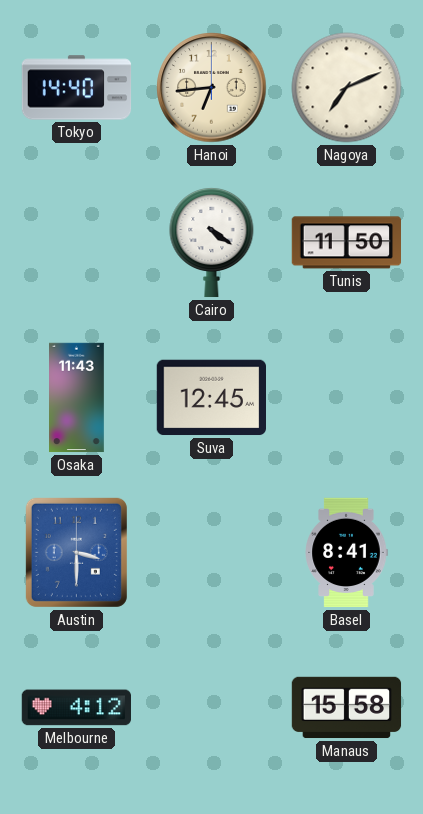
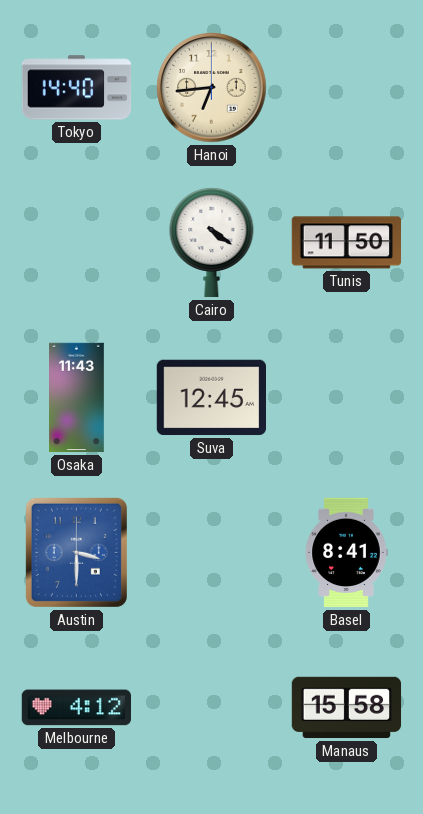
Nagoya: 7:11 -> none (347, 88)
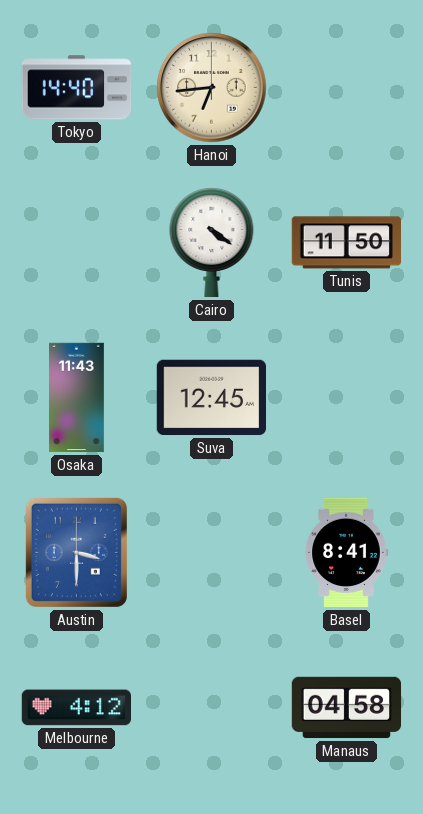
Manaus: 15:58 -> 04:58 (347, 708)
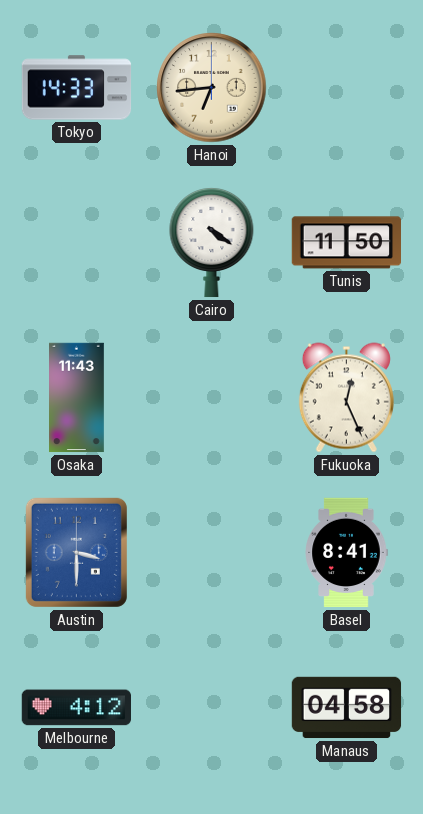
Tokyo: 14:40 -> 14:33 (77, 88)
Suva: 12:45 -> none (212, 398)
Fukuoka: none -> 12:26 (346, 398)
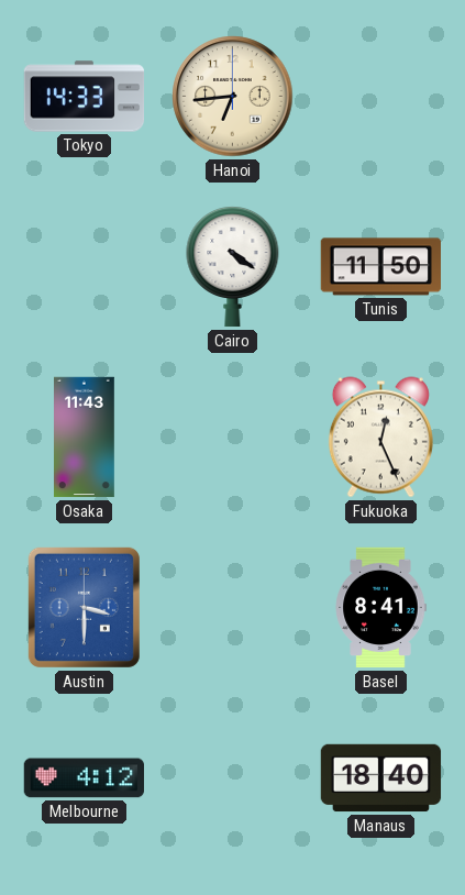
Manaus: 04:58 -> 18:40 (381, 778)
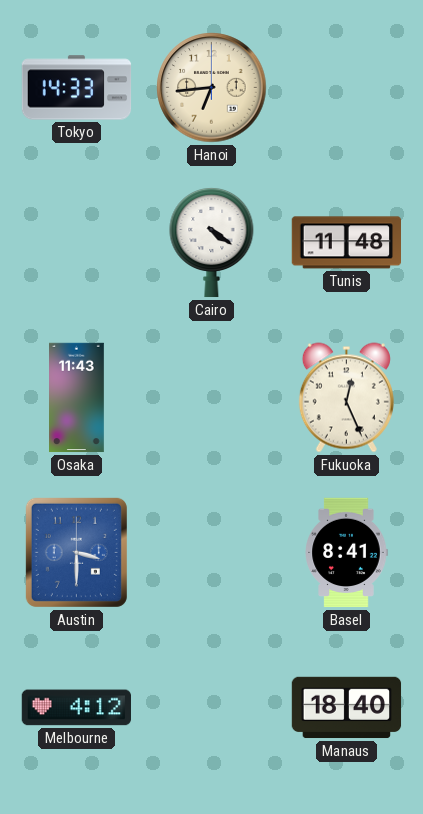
Tunis: 11:50 -> 11:48 (346, 243)
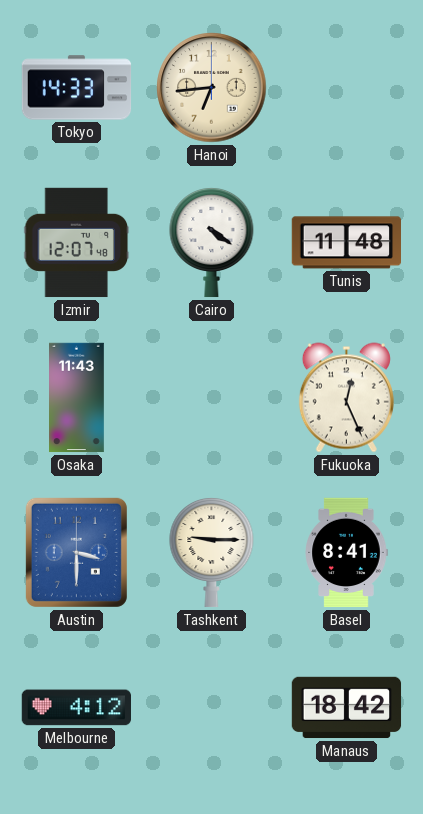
Izmir: none -> 12:07 (77, 243)
Tashkent: none -> 9:15 (212, 552)
Manaus: 18:40 -> 18:42 (347, 708)
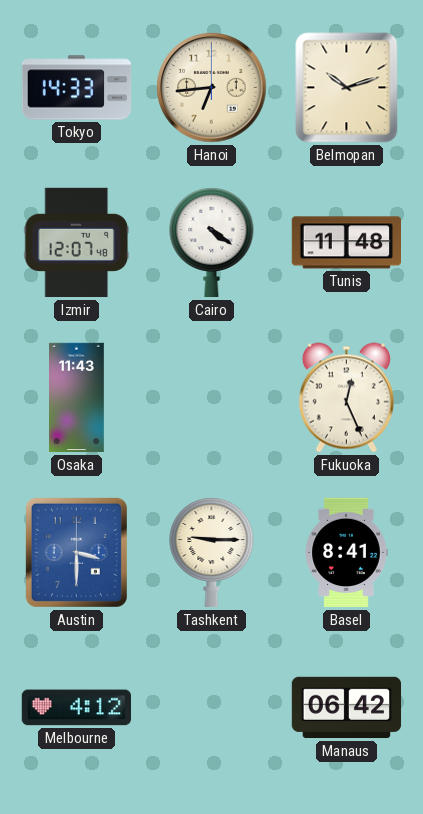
Belmopan: none -> 10:12 (347, 88)
Manaus: 18:42 -> 06:42 (347, 708)
